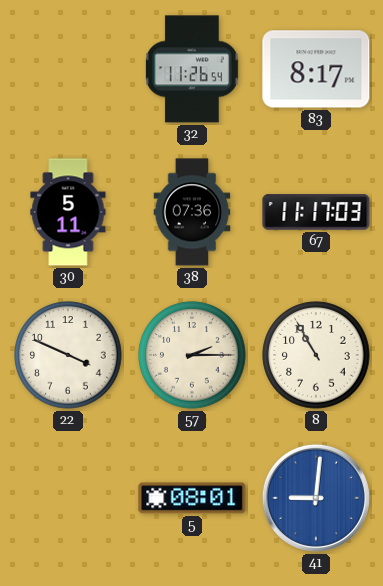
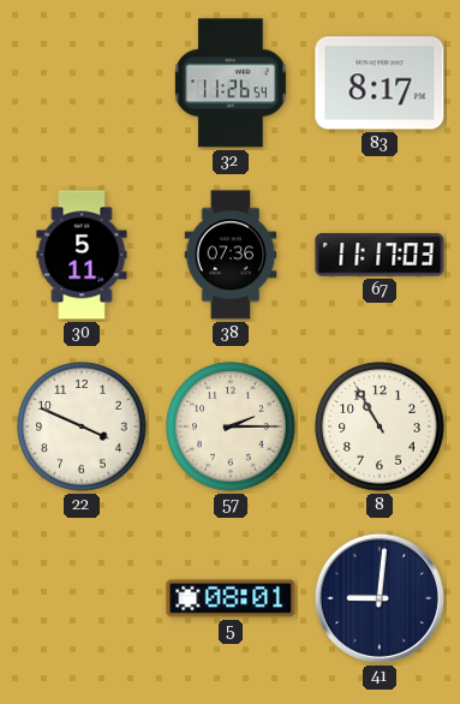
41 dial: blue -> navy (380, 598)
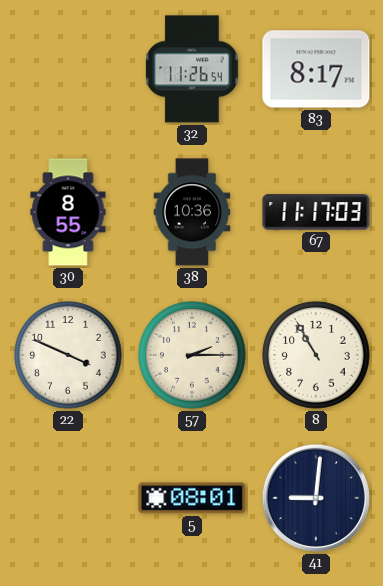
30: 5:11 -> 8:55 (68, 212)
38: 07:36 -> 10:36 (192, 212)
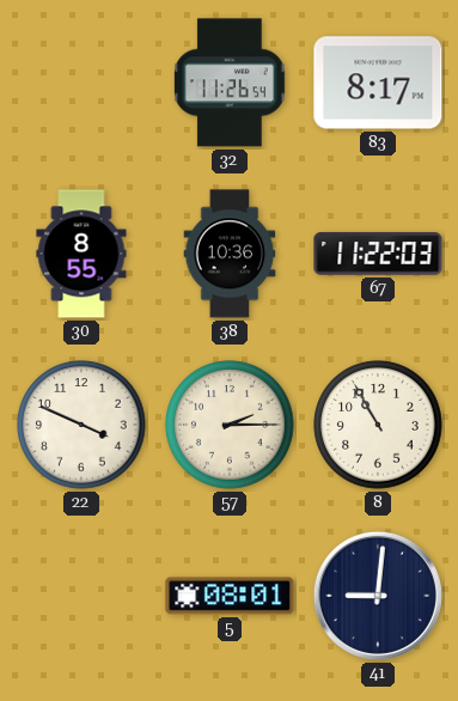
67: 11:17 -> 11:22 (378, 254)
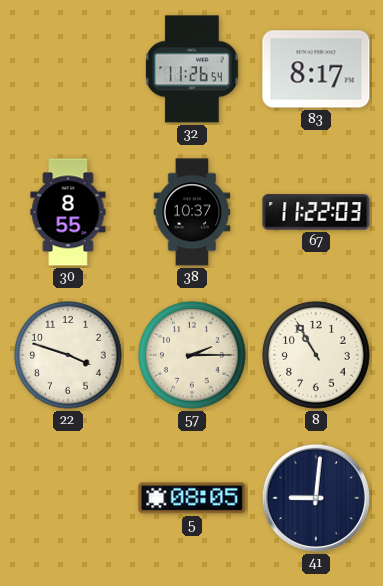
38: 10:36 -> 10:37 (192, 212)
22: 3:49 -> 3:48 (68, 355)
5: 08:01 -> 08:05 (192, 498)
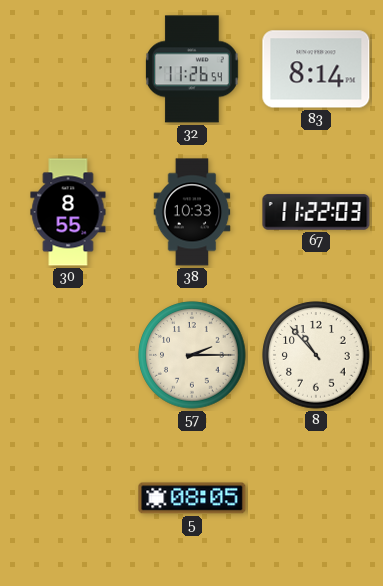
83: 8:17 -> 8:14 (316, 69)
38: 10:37 -> 10:33 (192, 212)
22: 3:48 -> none (68, 355)
8: 10:55 -> 10:53 (316, 355)
41: 9:01 -> none (316, 498)
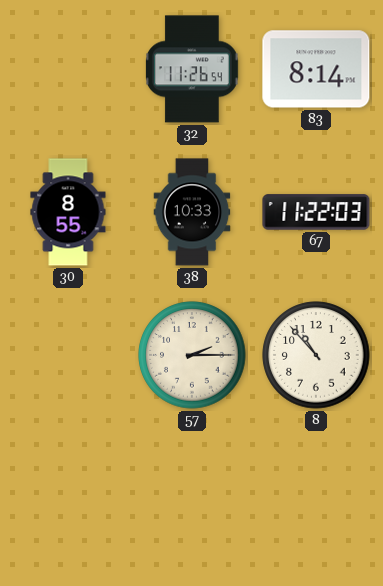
5: 08:05 -> none (192, 498)
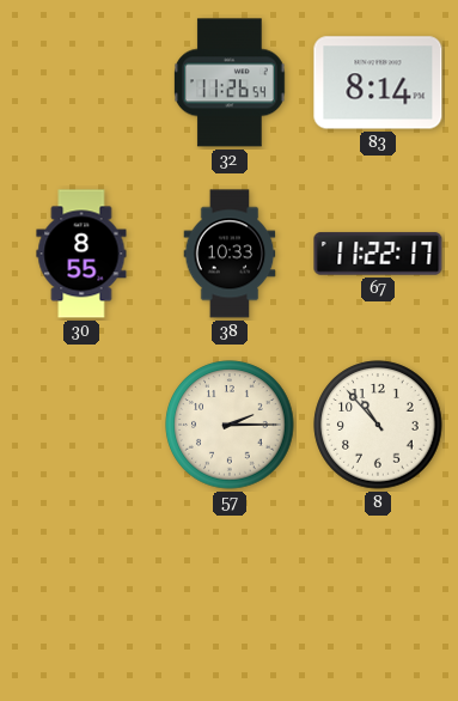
67: 11:22:03 -> 11:22:17 (378, 254)
